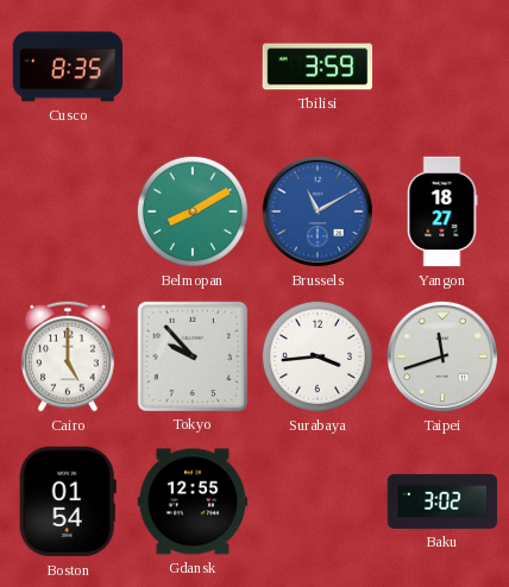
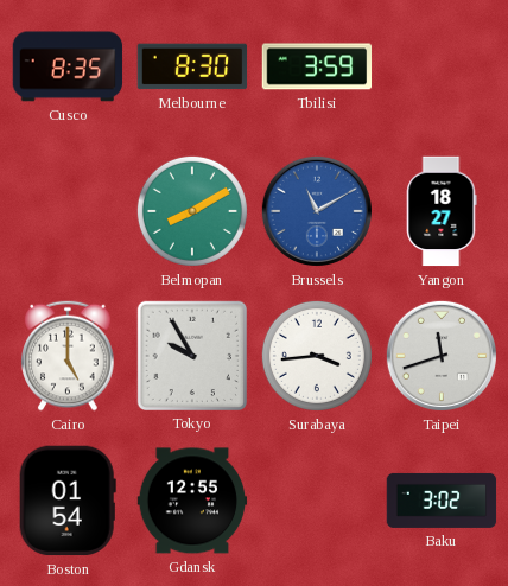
Melbourne: none -> 8:30 (192, 66)
Tokyo: 9:53 -> 9:55 (191, 355)
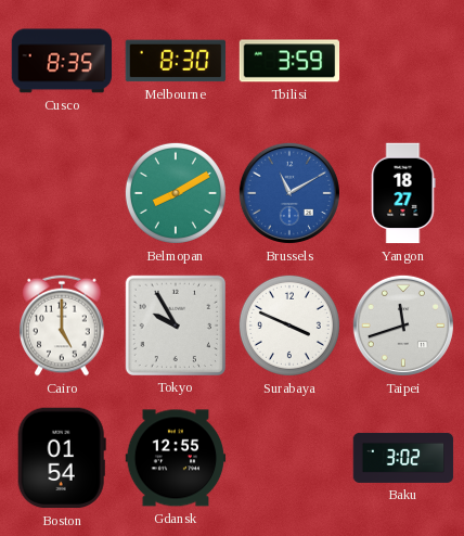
Surabaya: 3:44 -> 3:49 (289, 326)
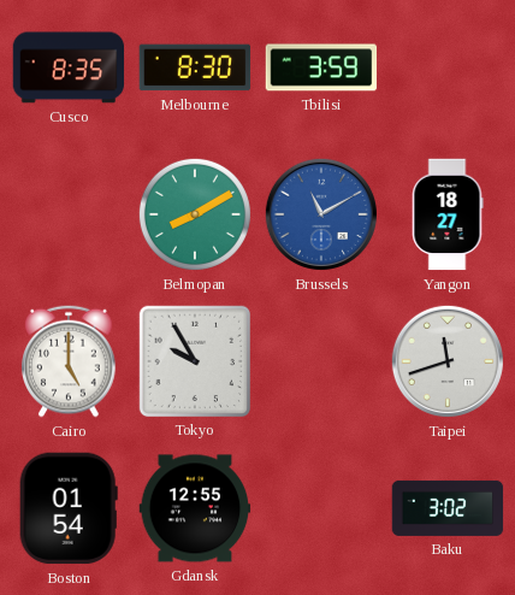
Surabaya: 3:49 -> none (289, 326)
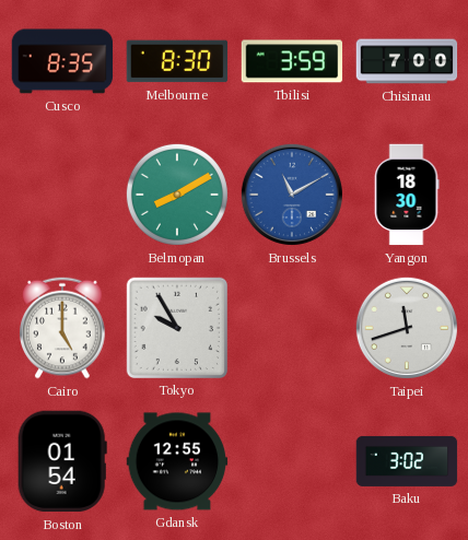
Chisinau: none -> 7:00 (407, 61)
Yangon: 18:27 -> 18:30 (407, 195)
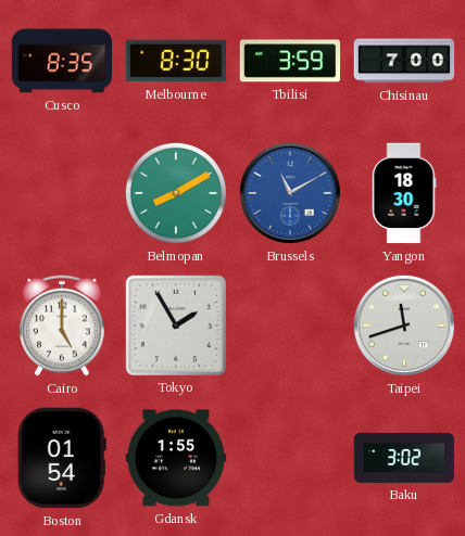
Tokyo: 9:55 -> 1:55 (175, 324)
Gdansk: 12:55 -> 1:55 (176, 458)
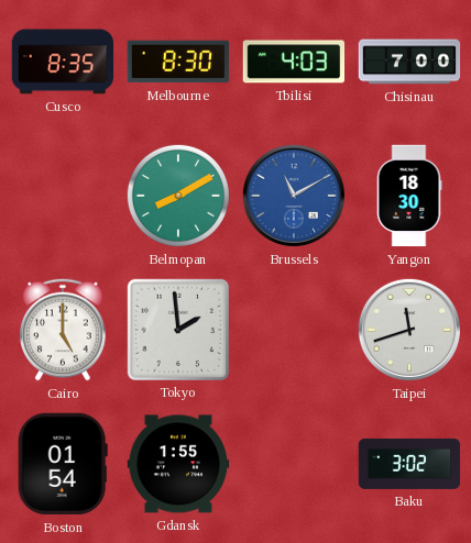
Tbilisi: 3:59 -> 4:03 (294, 62)
Tokyo: 1:55 -> 1:59 (177, 329)
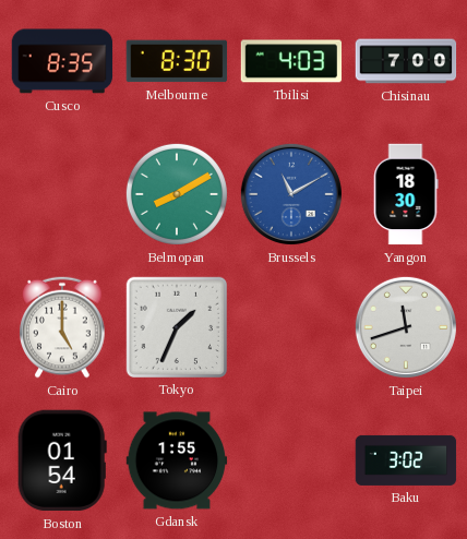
Tokyo: 1:59 -> 1:34 (176, 326)
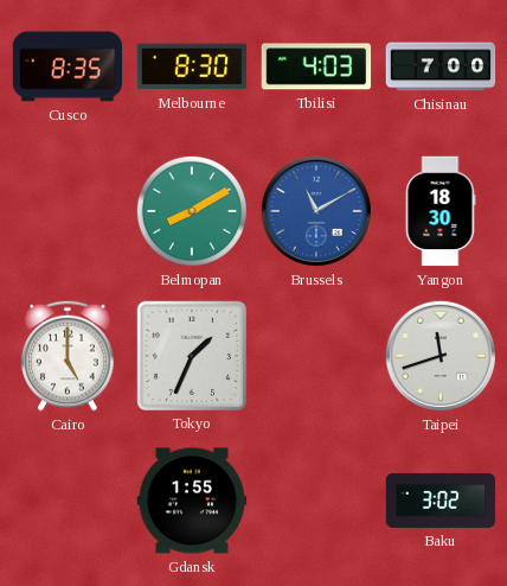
Boston: 01:54 -> none (62, 460)
